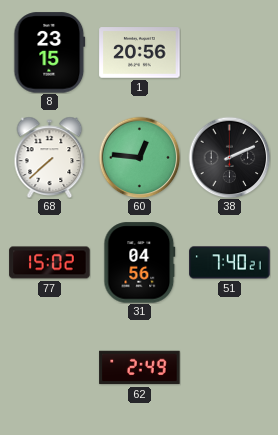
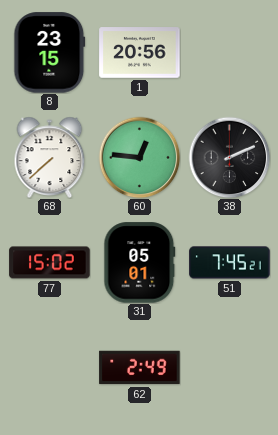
31: 04:56 -> 05:01 (140, 263)
51: 7:40 -> 7:45 (230, 263)
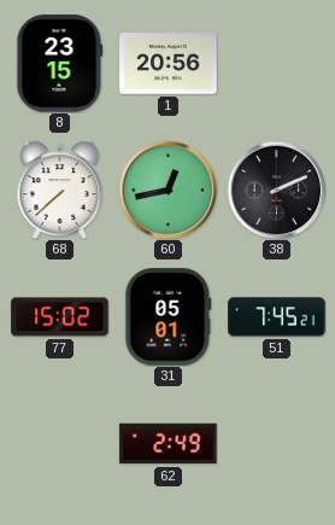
60: 12:46 -> 12:43 (167, 189)
